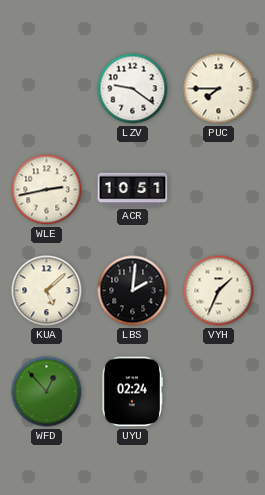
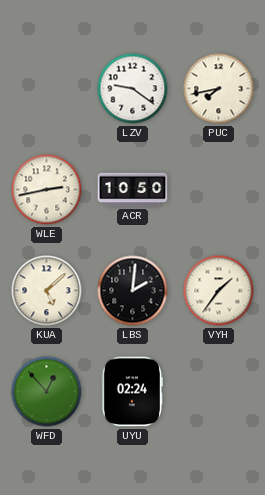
PUC: 7:45 -> 7:43 (219, 89)
ACR: 10:51 -> 10:50 (133, 190)
VYH: 1:34 -> 1:36 (219, 291)
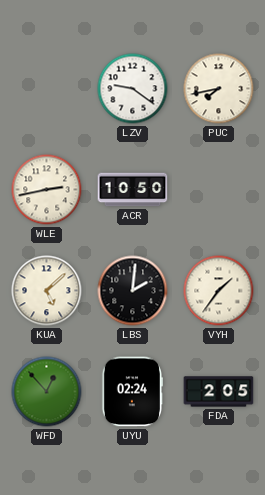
FDA: none -> 2:05 (219, 392)
